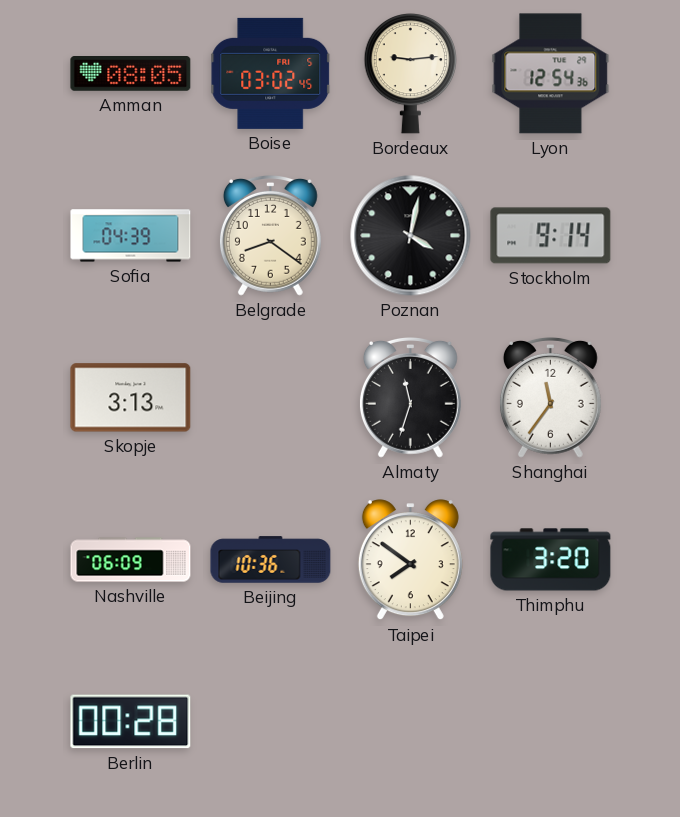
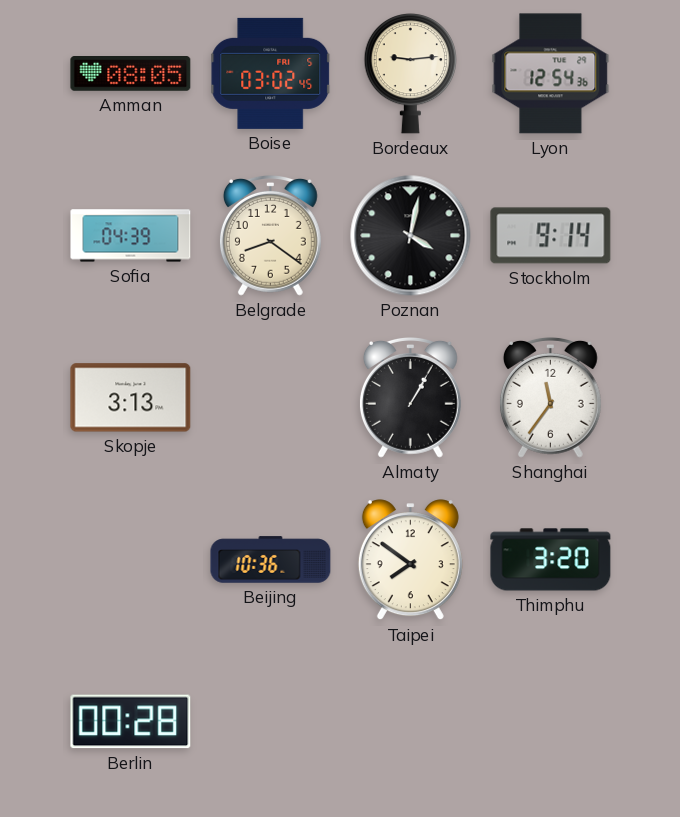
Almaty: 11:33 -> 1:05 (410, 398)
Nashville: 06:09 -> none (131, 560)
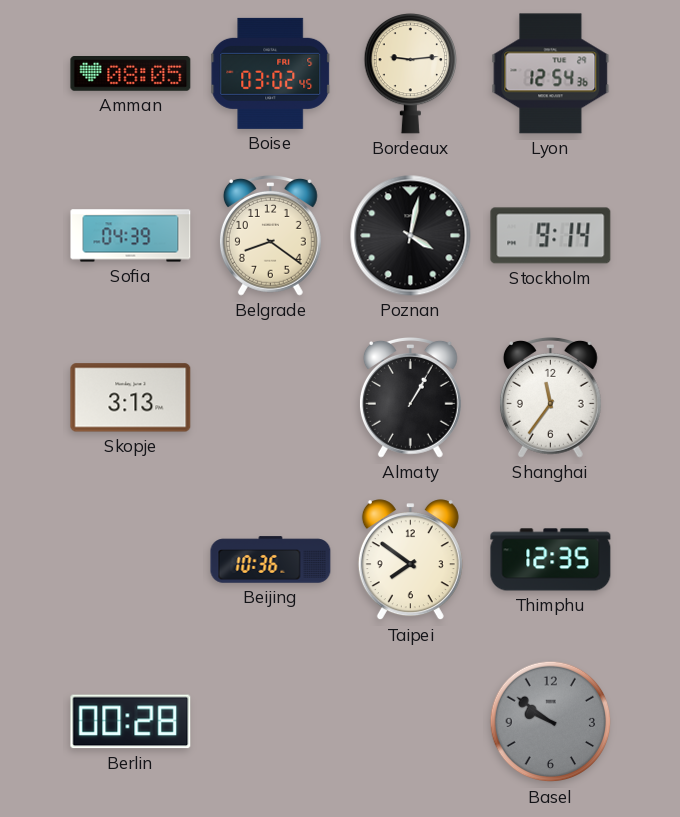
Thimphu: 3:20 -> 12:35 (551, 560)
Basel: none -> 9:51 (551, 722)
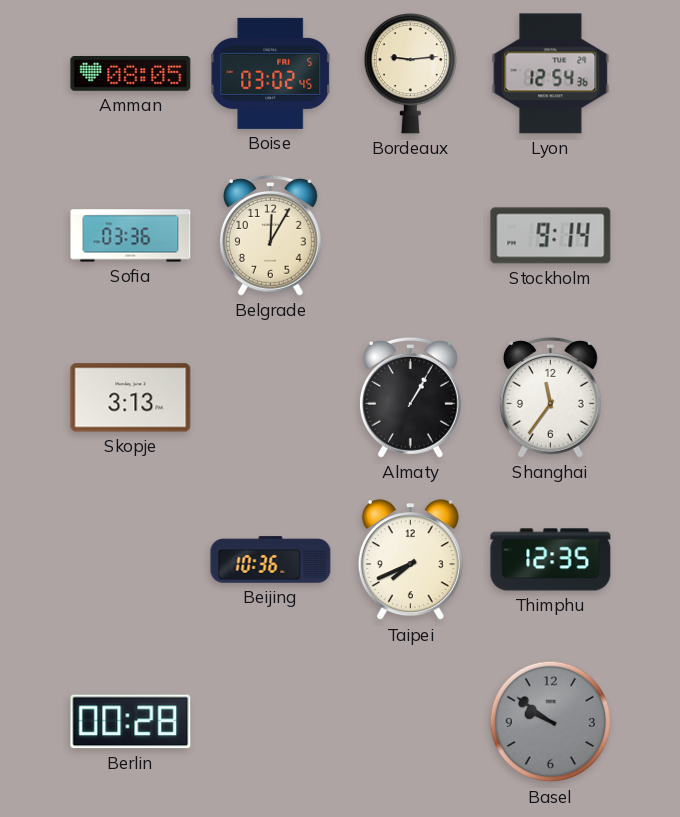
Sofia: 04:39 -> 03:36 (131, 236)
Belgrade: 8:21 -> 12:05 (270, 236)
Poznan: 4:02 -> none (411, 236)
Taipei: 7:51 -> 7:41 (410, 560)
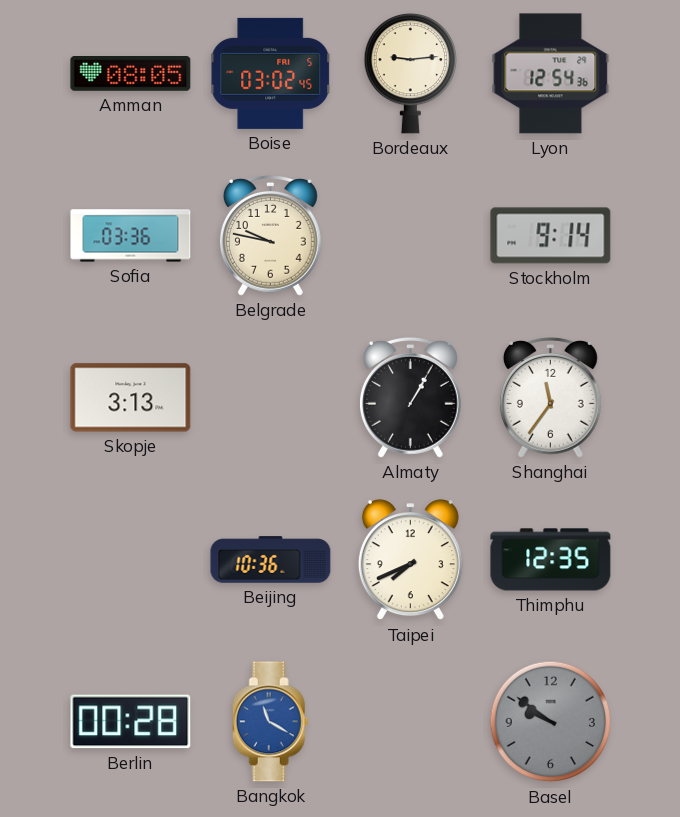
Belgrade: 12:05 -> 9:47 (270, 236)
Bangkok: none -> 11:20 (270, 722)
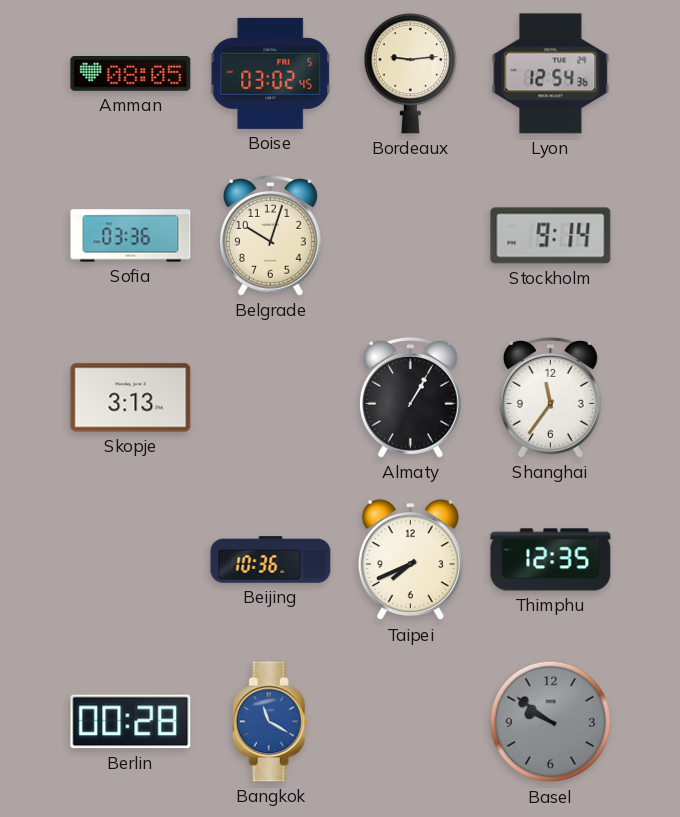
Belgrade: 9:47 -> 10:03 (270, 236)
